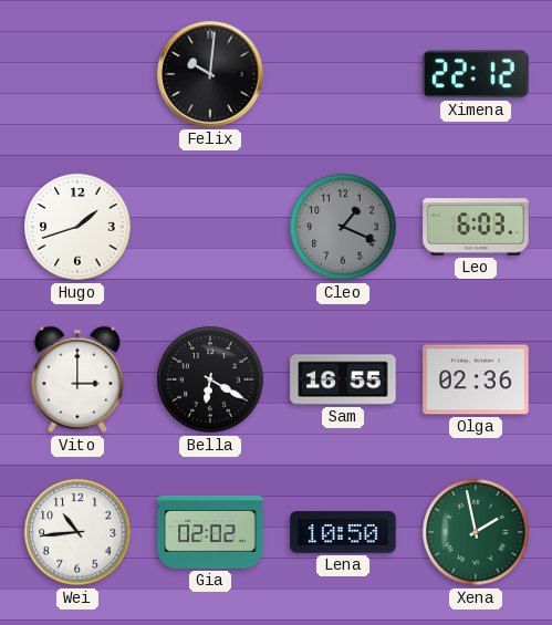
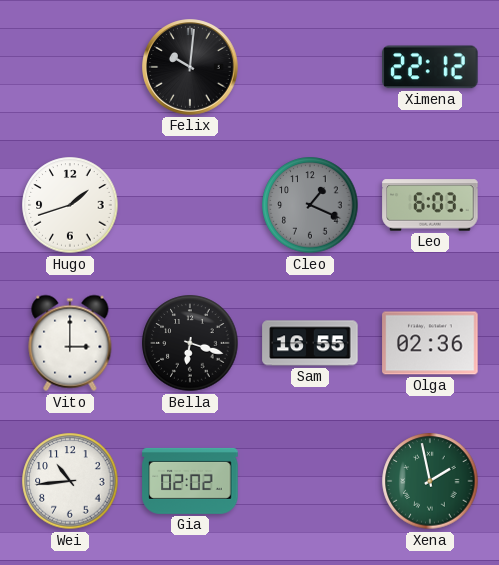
Bella: 6:20 -> 6:18 (190, 343)
Lena: 10:50 -> none (343, 533)
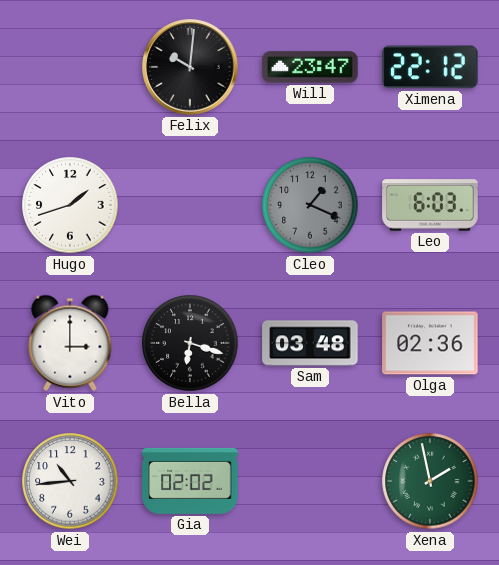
Will: none -> 23:47 (310, 67)
Sam: 16:55 -> 03:48 (310, 343)
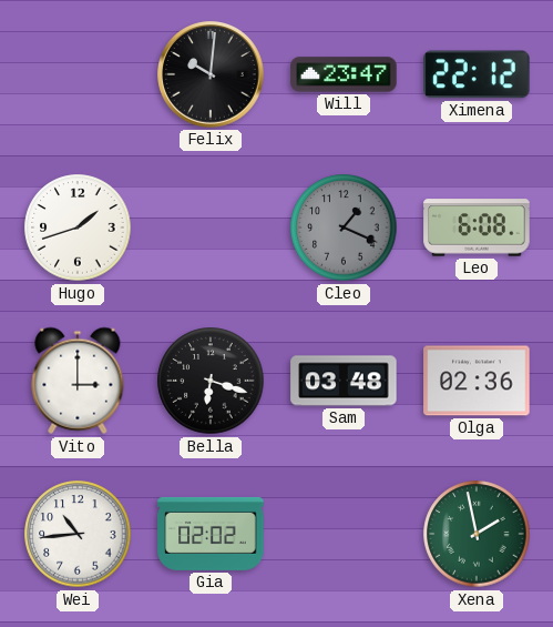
Leo: 6:03 -> 6:08 (477, 227)
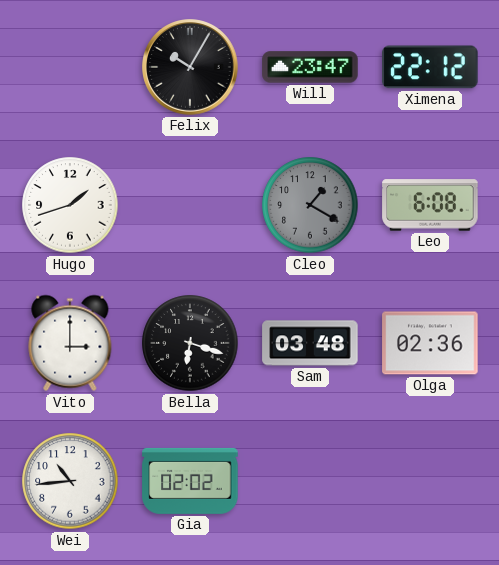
Felix: 10:01 -> 10:05 (190, 67)
Cleo: 1:19 -> 1:20 (310, 205)
Xena: 1:58 -> none (477, 534)
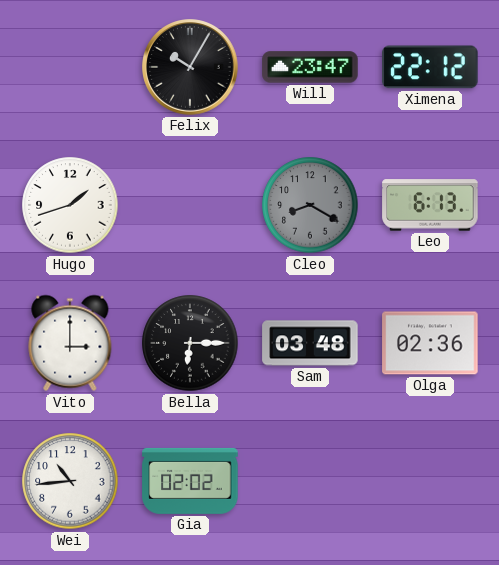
Cleo: 1:20 -> 8:20 (310, 205)
Leo: 6:08 -> 6:13 (430, 205)
Bella: 6:18 -> 6:15 (190, 343)
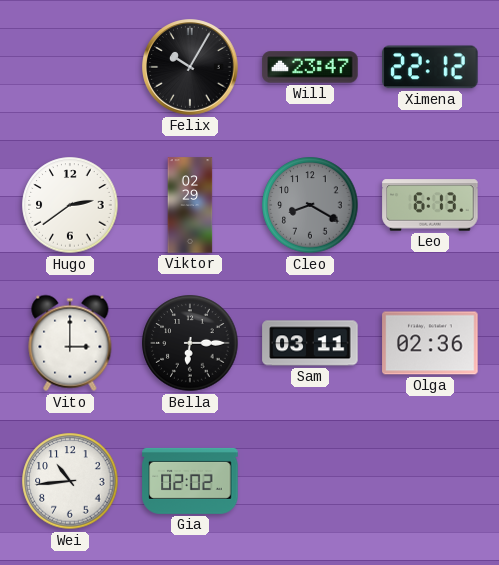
Hugo: 1:42 -> 2:39 (70, 205)
Viktor: none -> 02:29 (190, 205)
Sam: 03:48 -> 03:11 (310, 343)
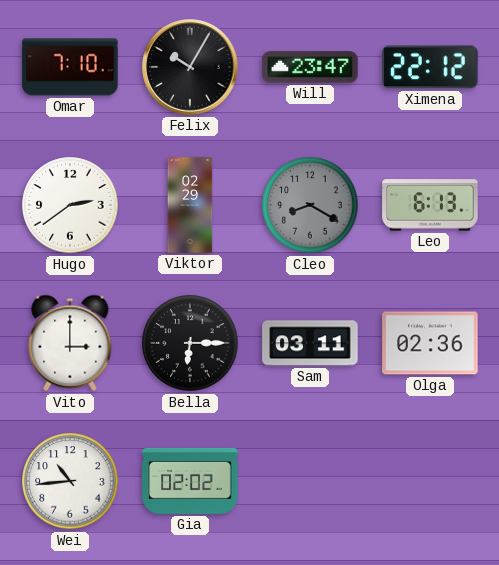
Omar: none -> 7:10 (70, 67)
